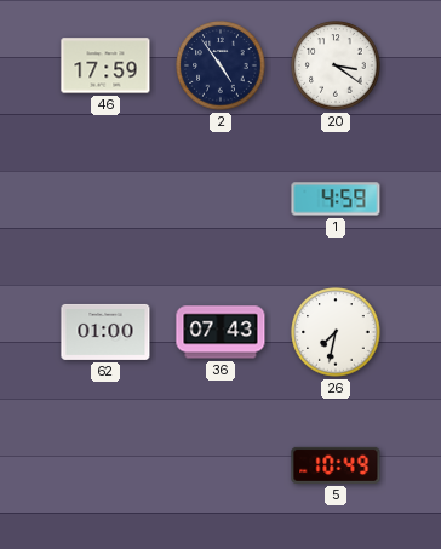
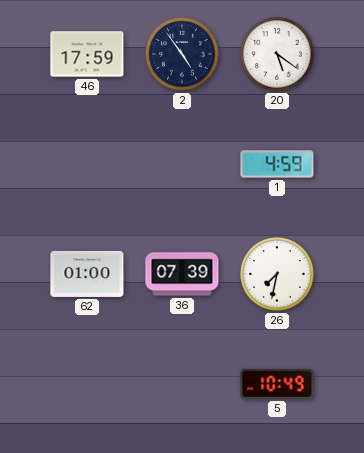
20: 3:21 -> 5:21 (277, 54)
36: 07:43 -> 07:39 (182, 274)
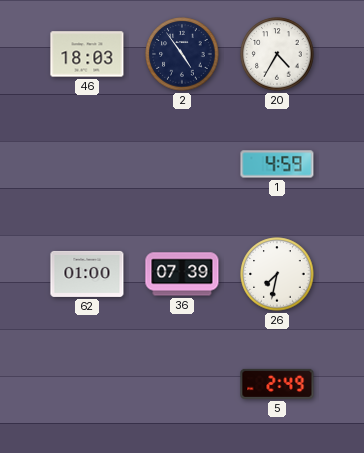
46: 17:59 -> 18:03 (87, 54)
20: 5:21 -> 4:35 (277, 54)
5: 10:49 -> 2:49 (277, 384)
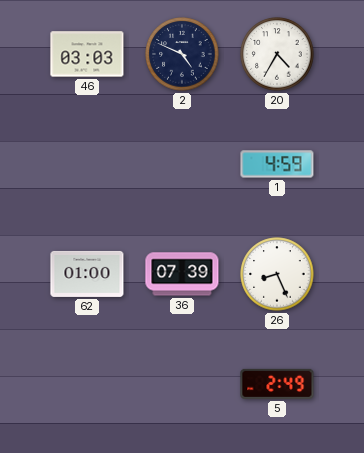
46: 18:03 -> 03:03 (87, 54)
2: 4:54 -> 4:49 (182, 54)
26: 7:32 -> 8:26 (277, 274)
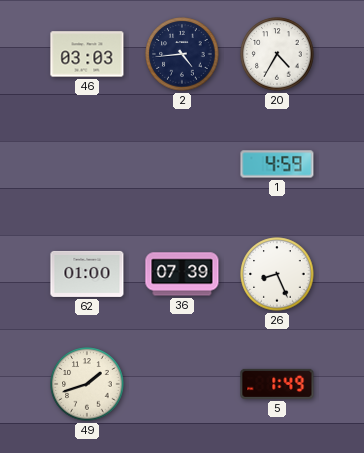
2: 4:49 -> 4:44 (182, 54)
49: none -> 1:42 (87, 384)
5: 2:49 -> 1:49 (277, 384)
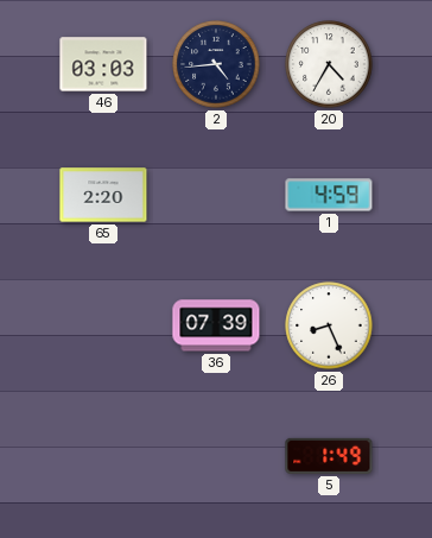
65: none -> 2:20 (103, 195)
62: 01:00 -> none (87, 274)
49: 1:42 -> none (87, 384)
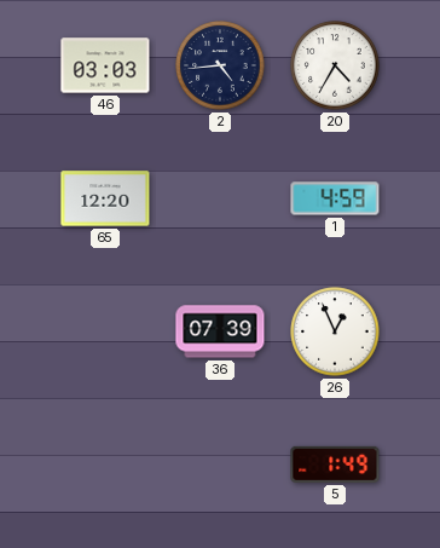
65: 2:20 -> 12:20 (105, 198)
26: 8:26 -> 12:56 (335, 331)
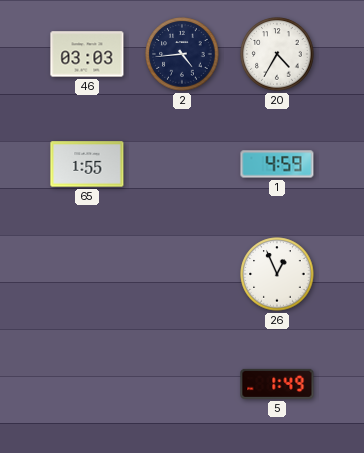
65: 12:20 -> 1:55 (87, 164)
36: 07:39 -> none (220, 331)
